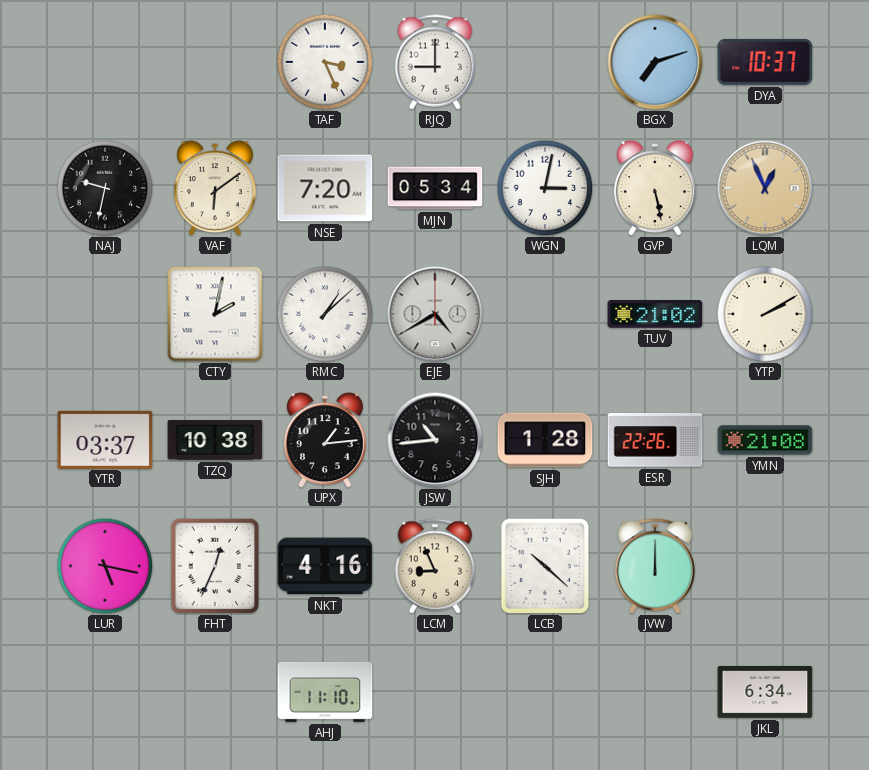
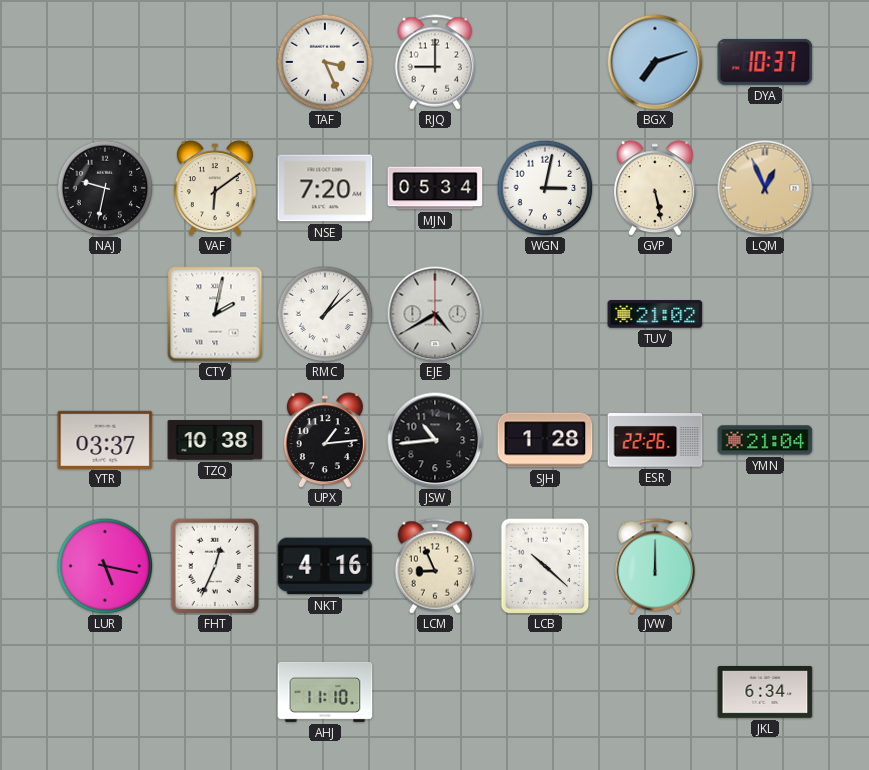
YTP: 2:10 -> none (765, 314)
YMN: 21:08 -> 21:04 (765, 440)
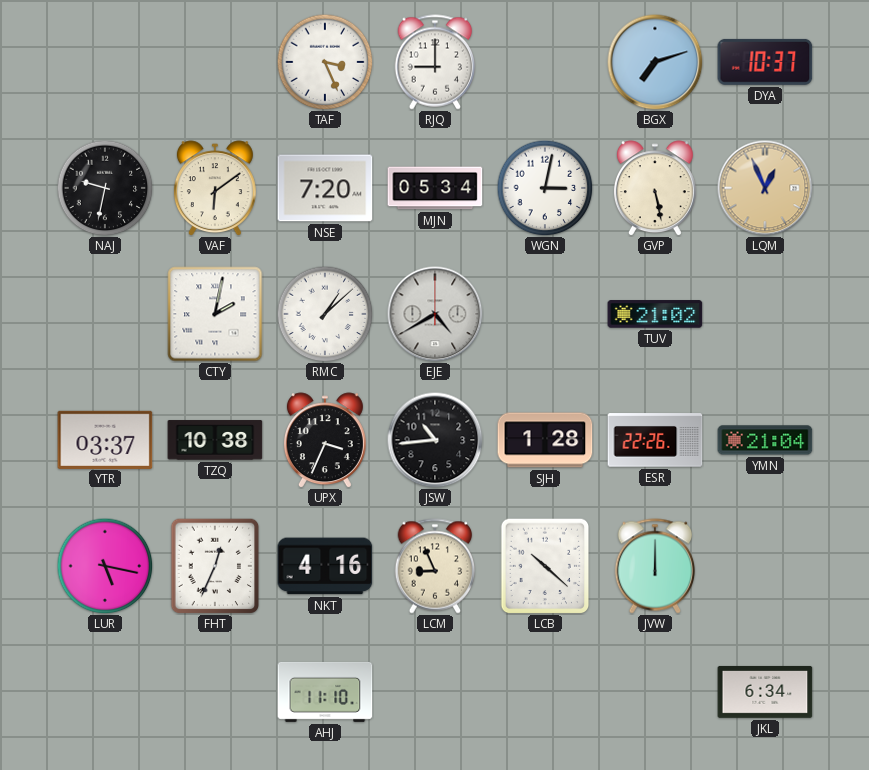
UPX: 1:14 -> 3:34 (325, 440)
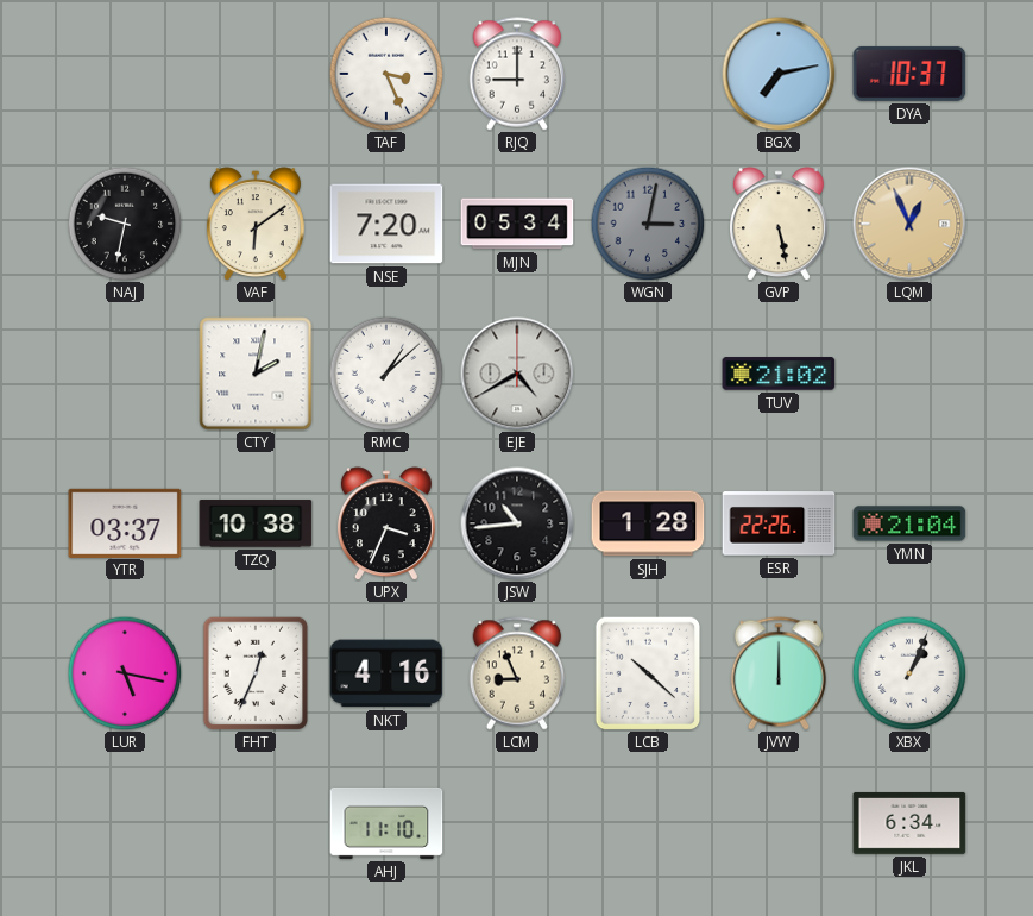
BGX: 7:12 -> 7:13 (779, 74)
WGN dial: white -> grey (648, 224)
XBX: none -> 1:04 (909, 673)
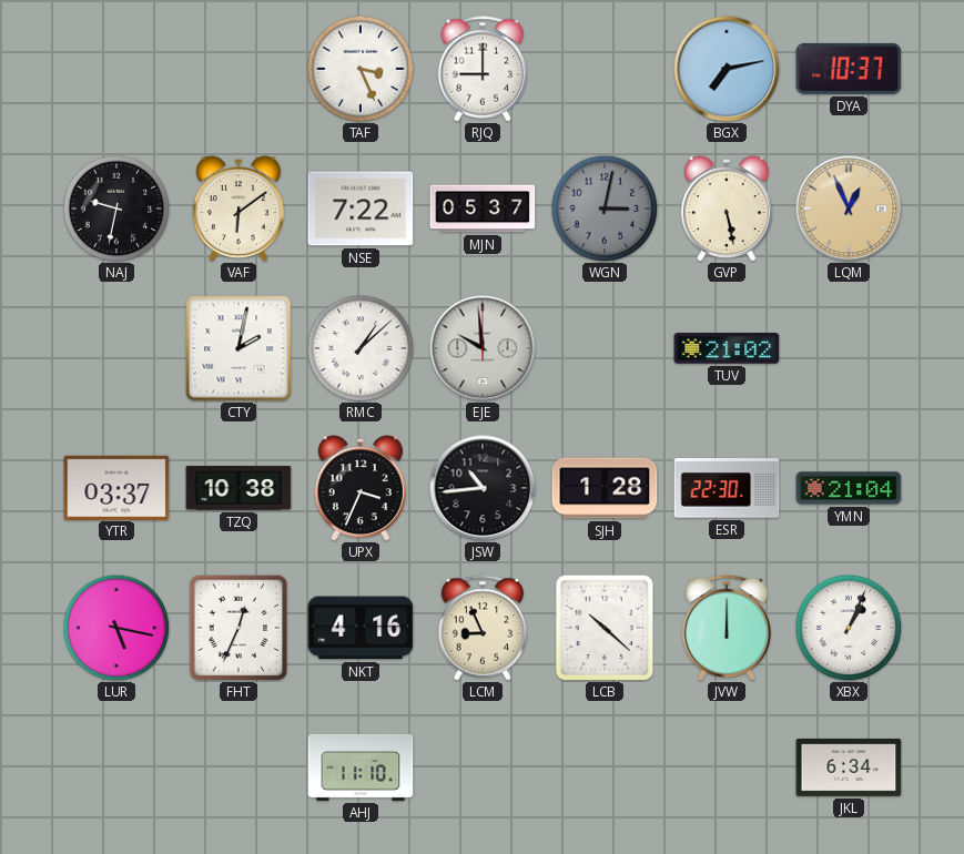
NSE: 7:20 -> 7:22 (361, 209)
MJN: 05:34 -> 05:37 (483, 209)
EJE: 4:40 -> 9:59 (483, 348)
ESR: 22:26 -> 22:30 (727, 488)
